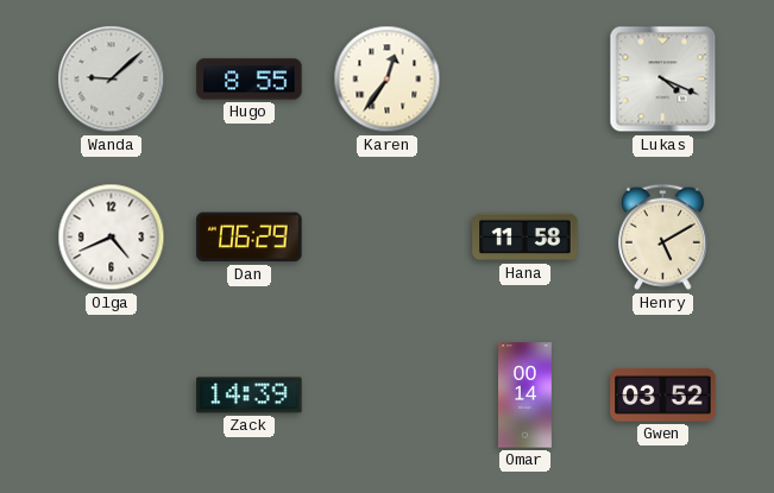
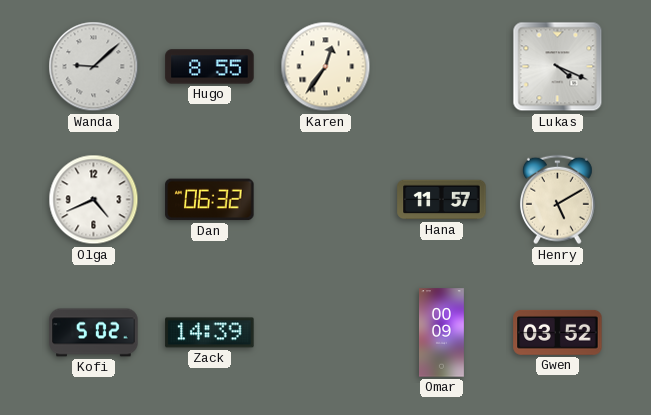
Dan: 06:29 -> 06:32 (210, 200)
Hana: 11:58 -> 11:57 (442, 200)
Kofi: none -> 5:02 (94, 333)
Omar: 00:14 -> 00:09 (442, 333)
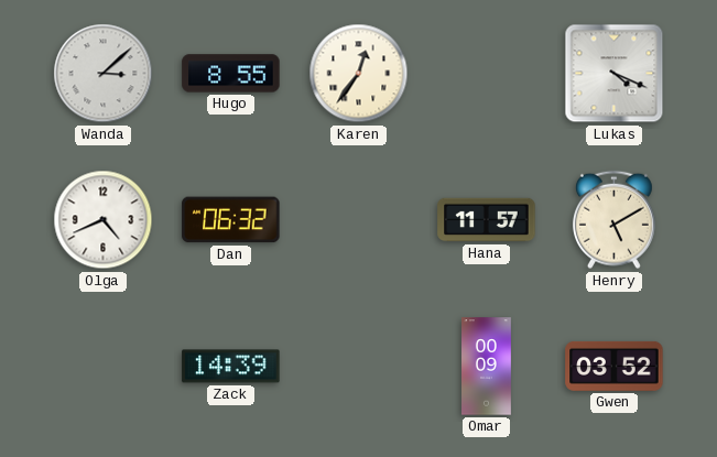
Wanda: 9:08 -> 3:08 (104, 74)
Kofi: 5:02 -> none (94, 333)
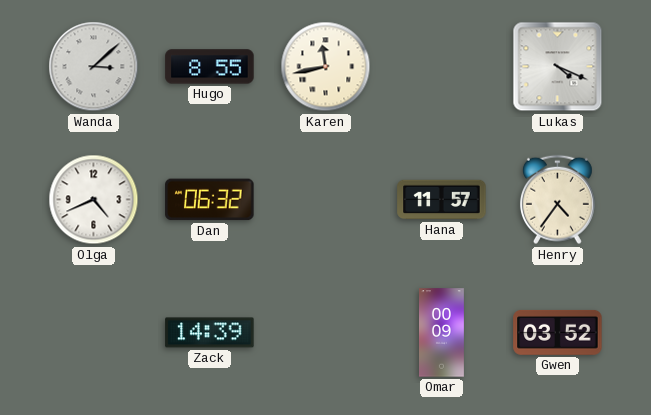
Karen: 12:36 -> 11:43 (326, 67)
Henry: 5:10 -> 4:36 (557, 200)
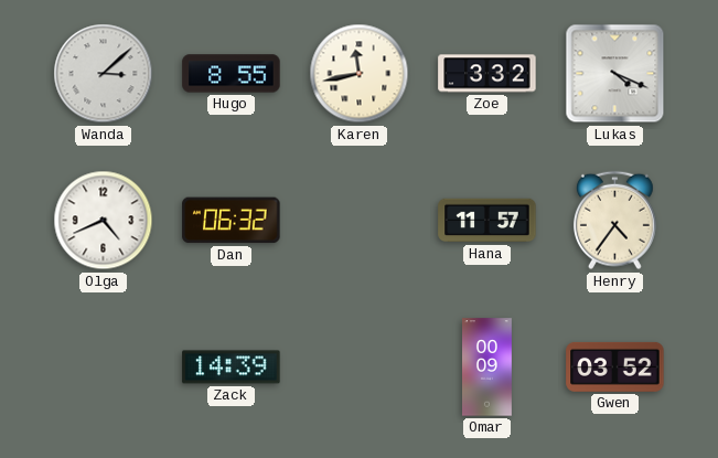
Zoe: none -> 3:32 (487, 74)
